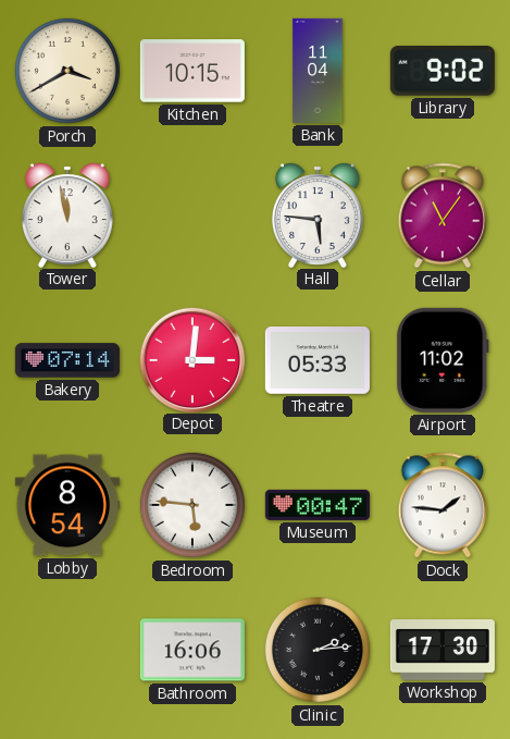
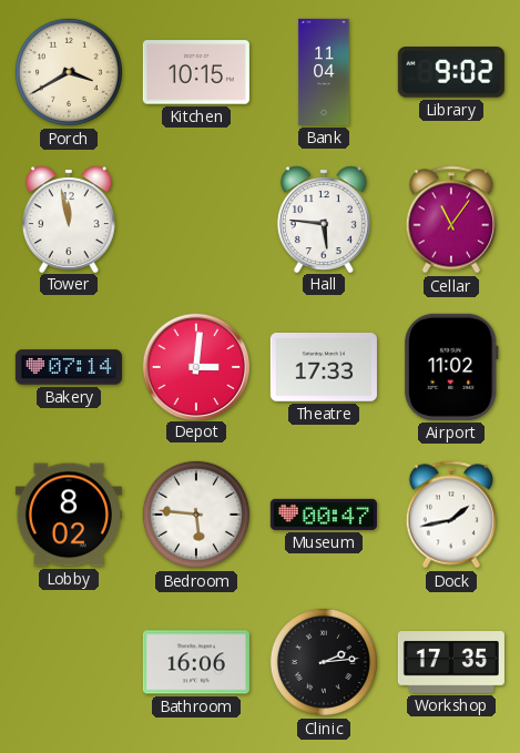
Theatre: 05:33 -> 17:33 (324, 368)
Lobby: 8:54 -> 8:02 (69, 515)
Dock: 1:46 -> 1:43 (450, 515)
Workshop: 17:30 -> 17:35 (451, 662)
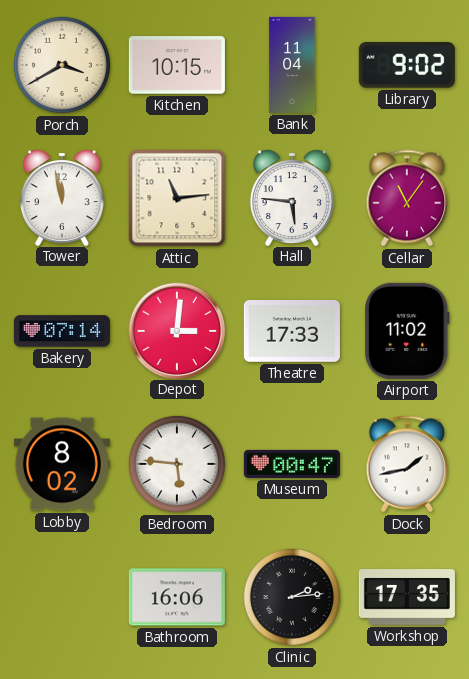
Attic: none -> 11:14 (177, 198)
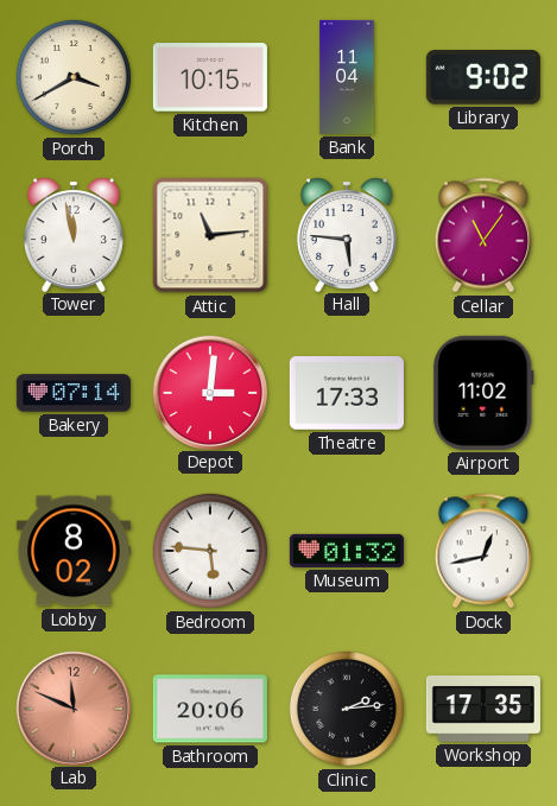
Museum: 00:47 -> 01:32 (347, 551)
Dock: 1:43 -> 12:43 (482, 551)
Lab: none -> 11:49 (72, 707)
Bathroom: 16:06 -> 20:06 (210, 709)
